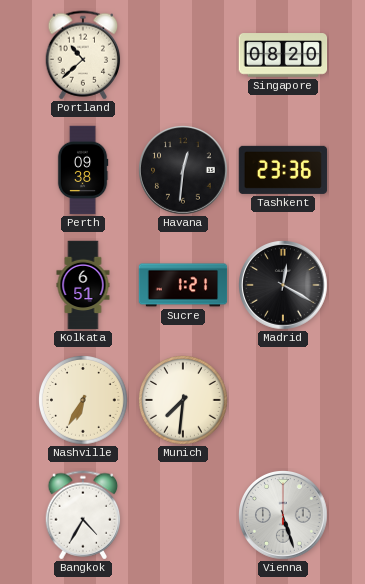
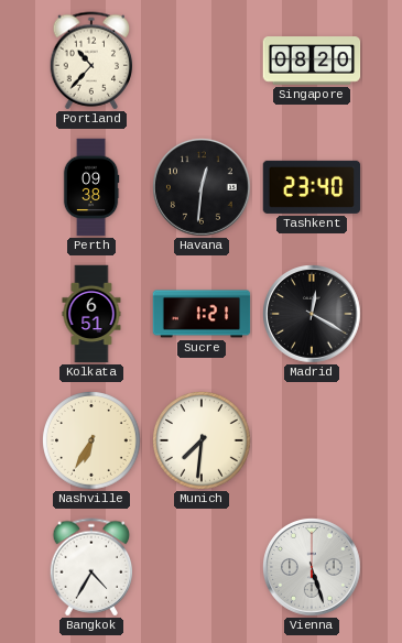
Portland: 10:38 -> 10:37 (91, 61)
Tashkent: 23:36 -> 23:40 (312, 187)
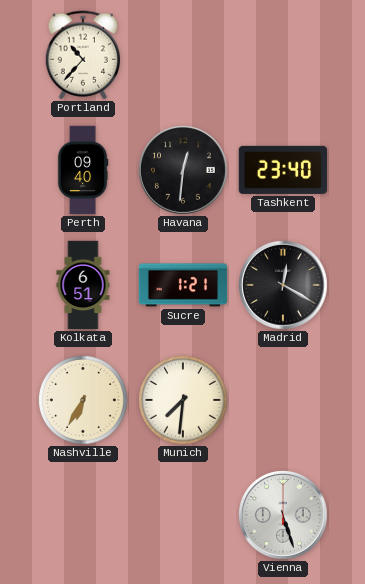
Singapore: 08:20 -> none (312, 61)
Perth: 09:38 -> 09:40 (83, 170)
Bangkok: 4:35 -> none (91, 567)
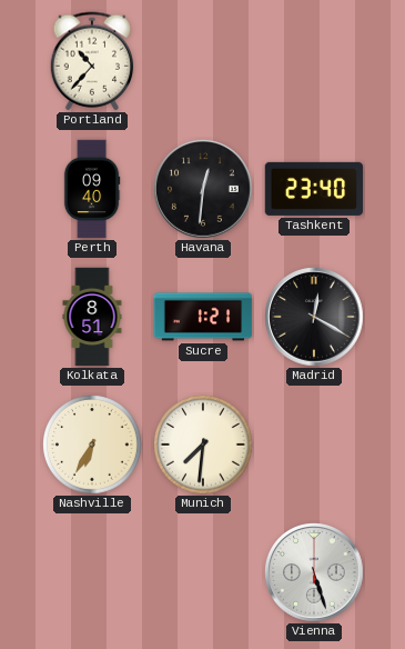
Kolkata: 6:51 -> 8:51 (92, 317)
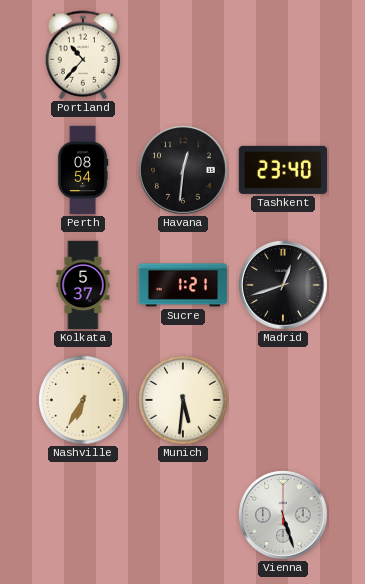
Perth: 09:40 -> 08:54 (83, 170)
Kolkata: 8:51 -> 5:37 (83, 285)
Madrid: 12:20 -> 12:42 (283, 285)
Munich: 7:31 -> 5:31 (183, 400)
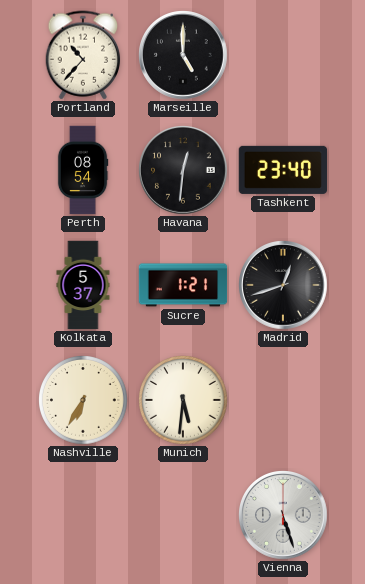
Marseille: none -> 5:00 (183, 55)
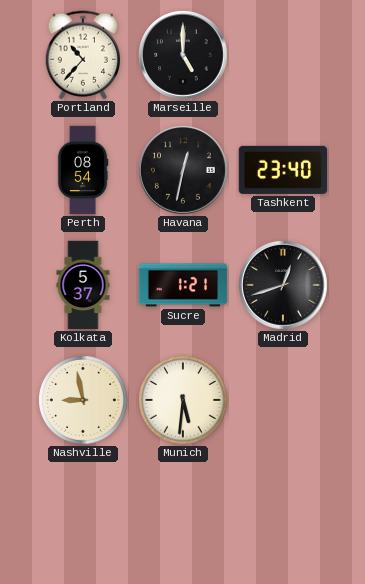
Havana: 12:31 -> 12:32 (183, 170)
Nashville: 6:35 -> 8:58 (83, 400)
Vienna: 5:27 -> none (283, 515)
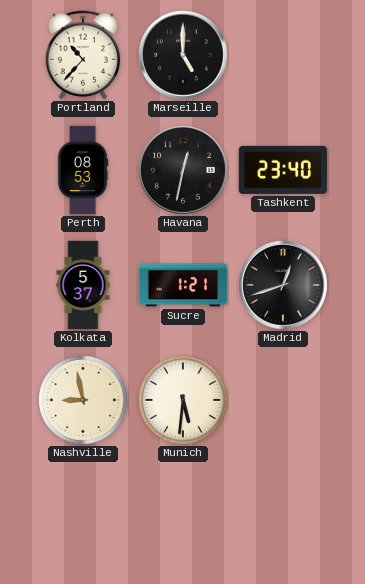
Perth: 08:54 -> 08:53 (83, 170)
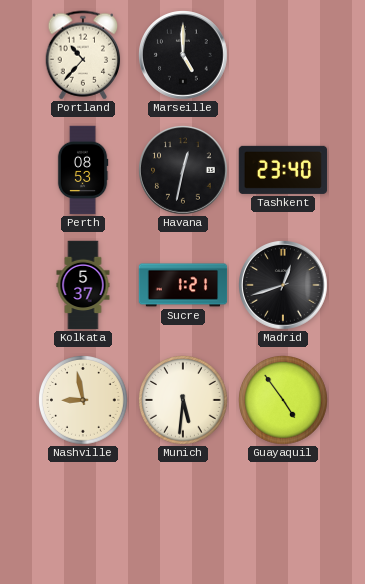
Guayaquil: none -> 4:54 (283, 400)
